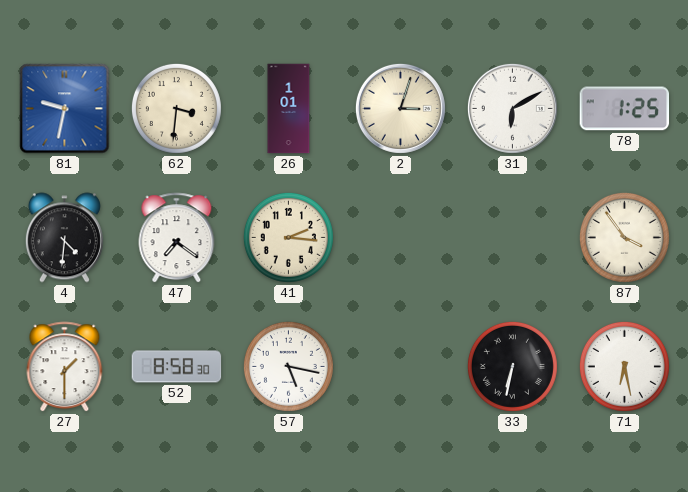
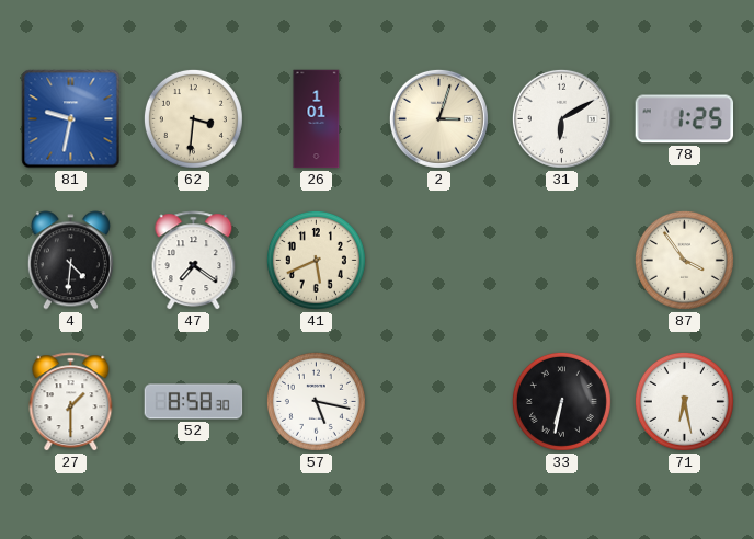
41: 2:16 -> 5:41 (316, 260)
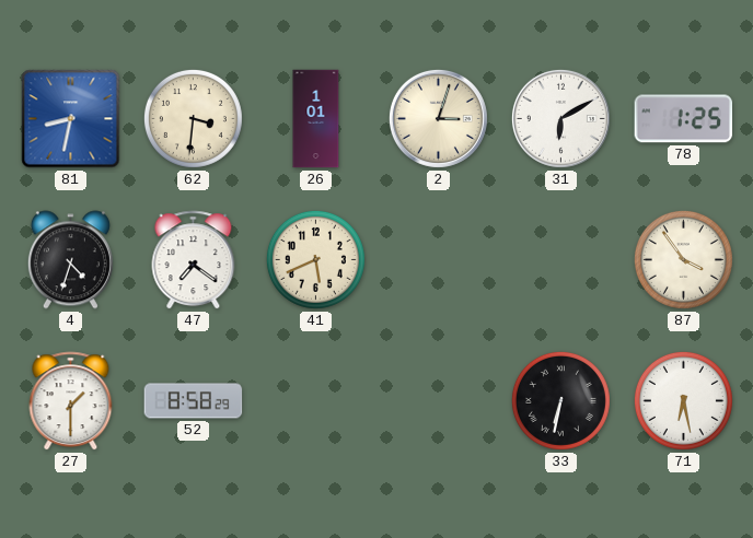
81: 9:32 -> 8:32 (71, 119)
4: 4:31 -> 4:33 (70, 260)
52: 8:58:30 -> 8:58:29 (194, 401)
57: 5:17 -> none (316, 401)
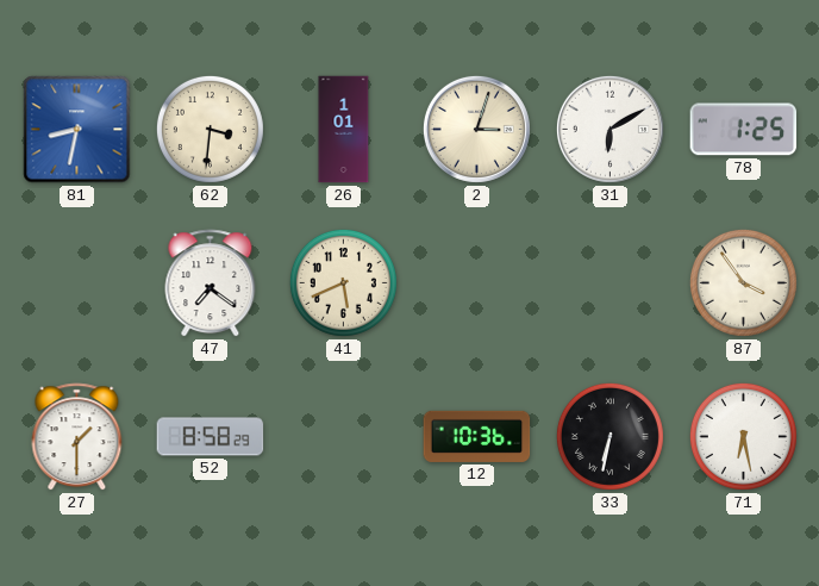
4: 4:33 -> none (70, 260)
12: none -> 10:36 (477, 436)
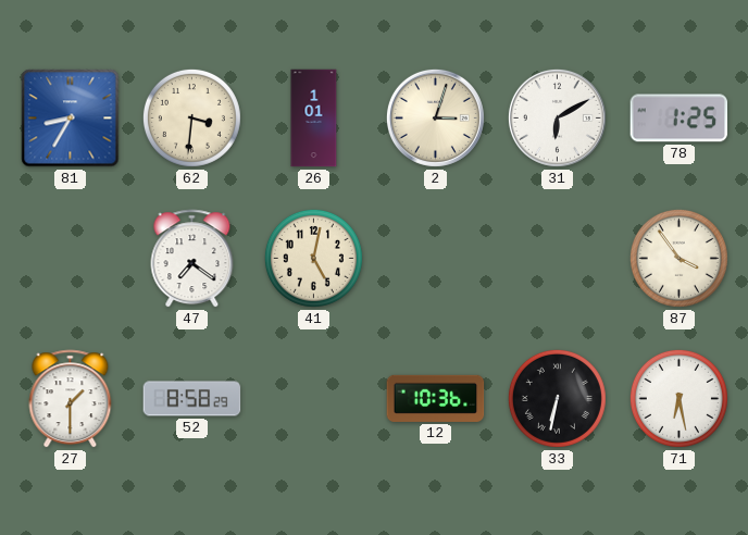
81: 8:32 -> 8:35 (71, 119)
41: 5:41 -> 5:02 (313, 258)
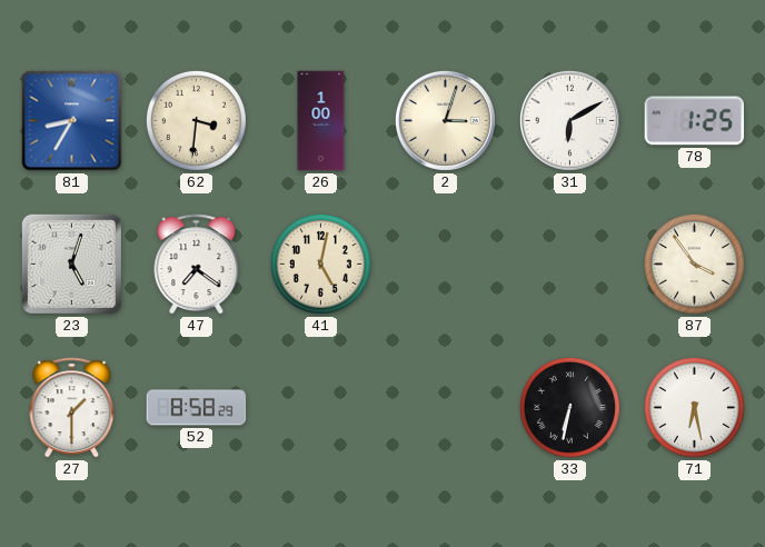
26: 1:01 -> 1:00 (321, 121)
23: none -> 5:03 (71, 263)
12: 10:36 -> none (436, 398)
